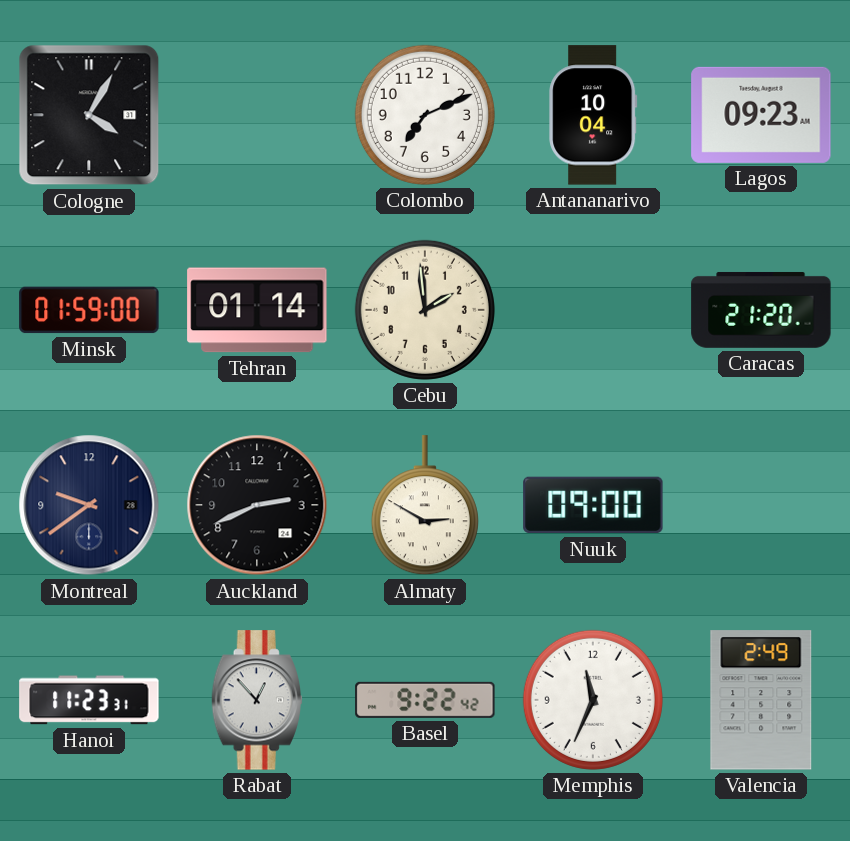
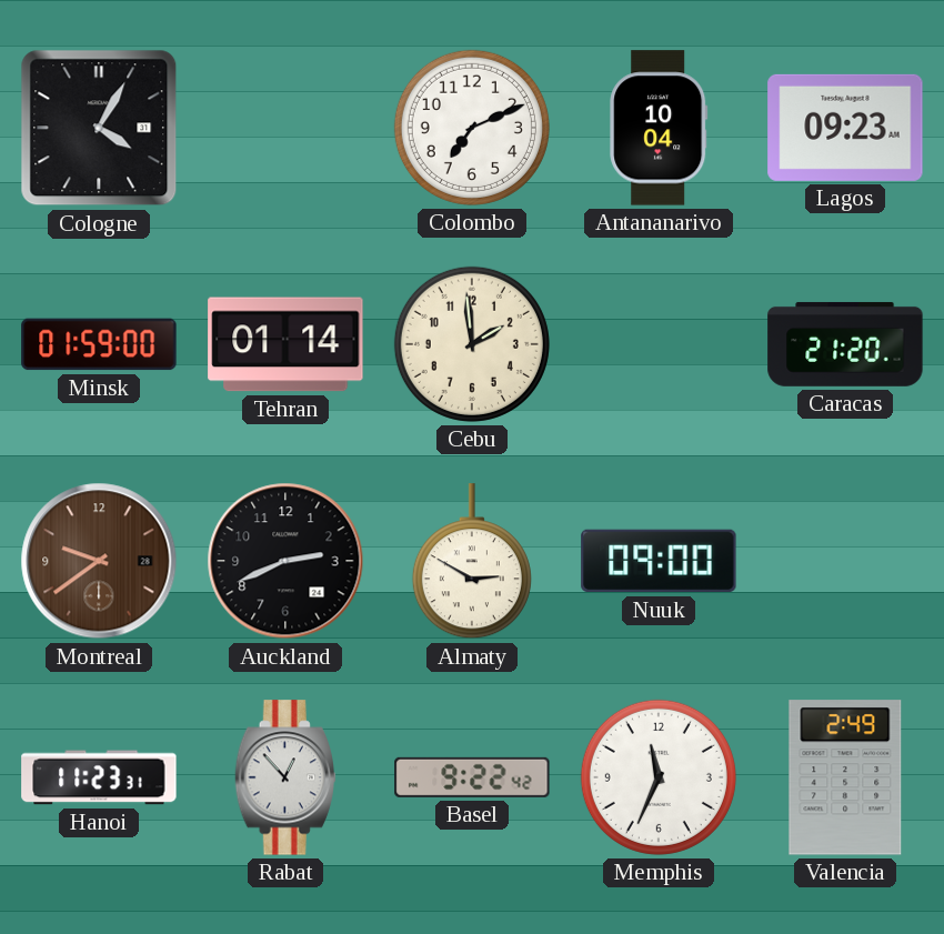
Montreal dial: navy -> brown (99, 561)
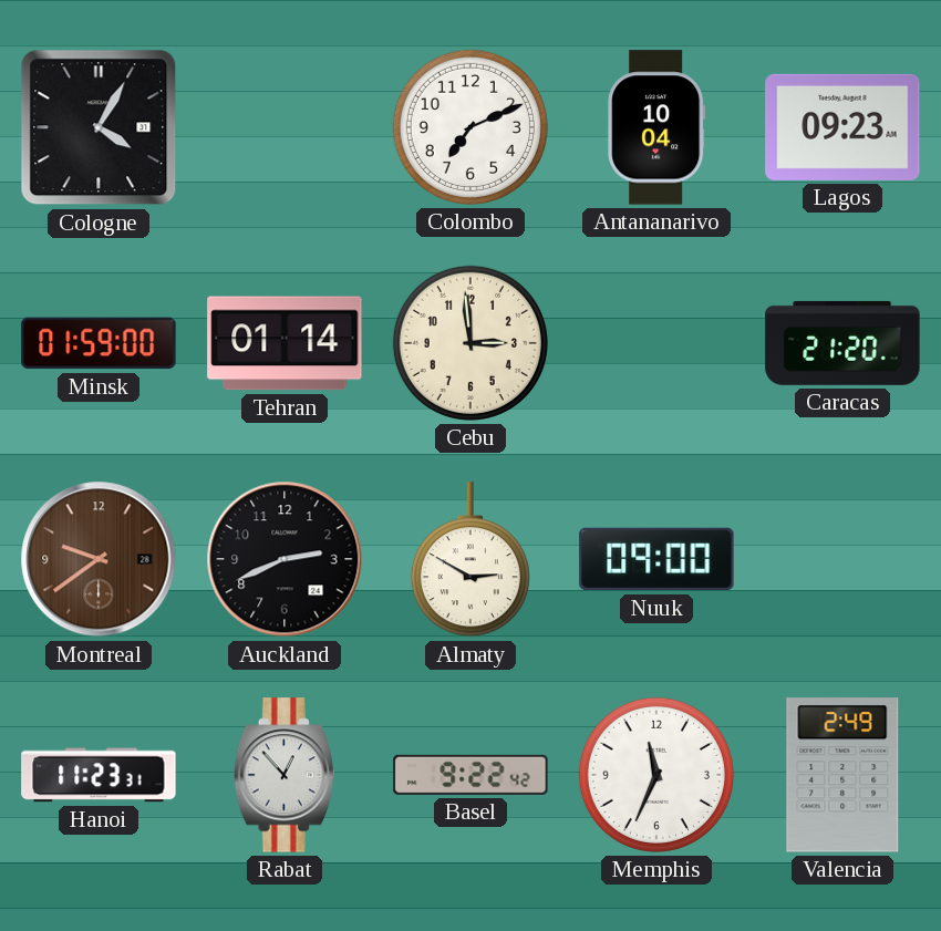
Cebu: 1:59 -> 2:59 (471, 343)
